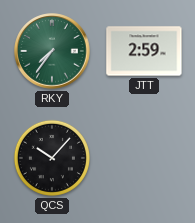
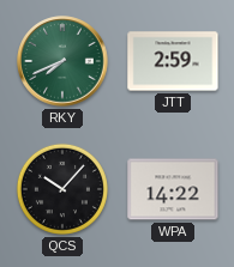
RKY: 7:36 -> 7:41 (62, 61)
WPA: none -> 14:22 (173, 189)
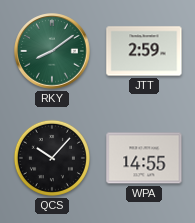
RKY: 7:41 -> 8:09 (52, 51)
WPA: 14:22 -> 14:55 (144, 158)
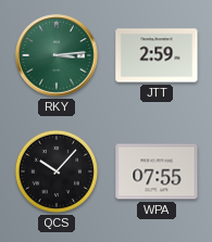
RKY: 8:09 -> 3:14 (57, 55)
WPA: 14:55 -> 07:55 (157, 171)
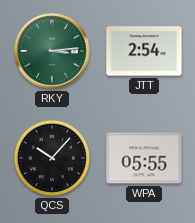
JTT: 2:59 -> 2:54 (144, 51)
WPA: 07:55 -> 05:55 (144, 158)
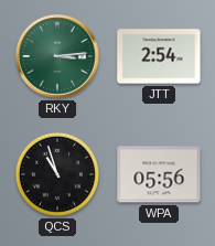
QCS: 10:07 -> 10:57 (57, 174)
WPA: 05:55 -> 05:56 (159, 174)
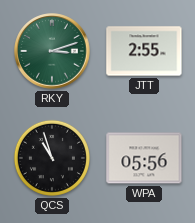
RKY: 3:14 -> 3:12 (52, 51)
JTT: 2:54 -> 2:55 (144, 51)
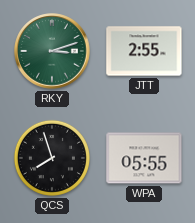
QCS: 10:57 -> 7:57 (52, 158)
WPA: 05:56 -> 05:55 (144, 158)
